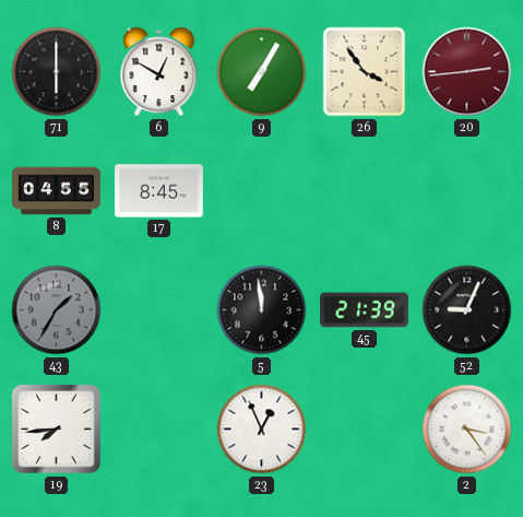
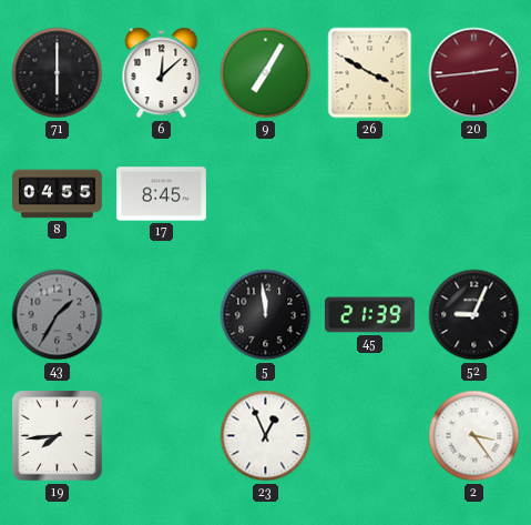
6: 12:50 -> 12:08 (162, 73)
26: 3:54 -> 3:50 (370, 73)
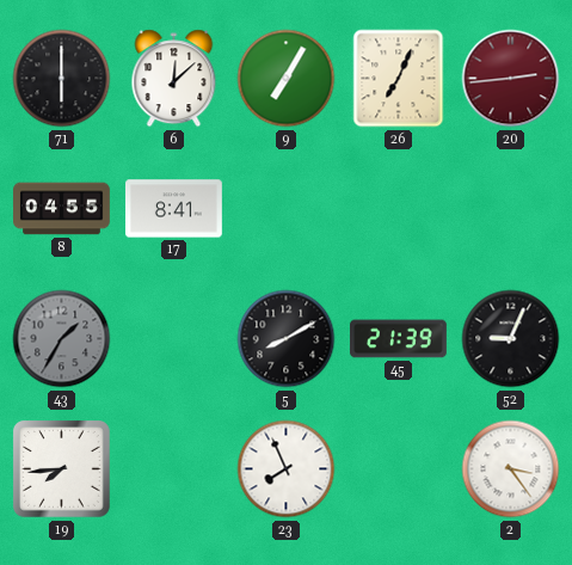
26: 3:50 -> 7:04 (399, 79)
17: 8:45 -> 8:41 (174, 209)
5: 11:59 -> 8:10 (287, 339)
23: 12:56 -> 7:56 (287, 469)
